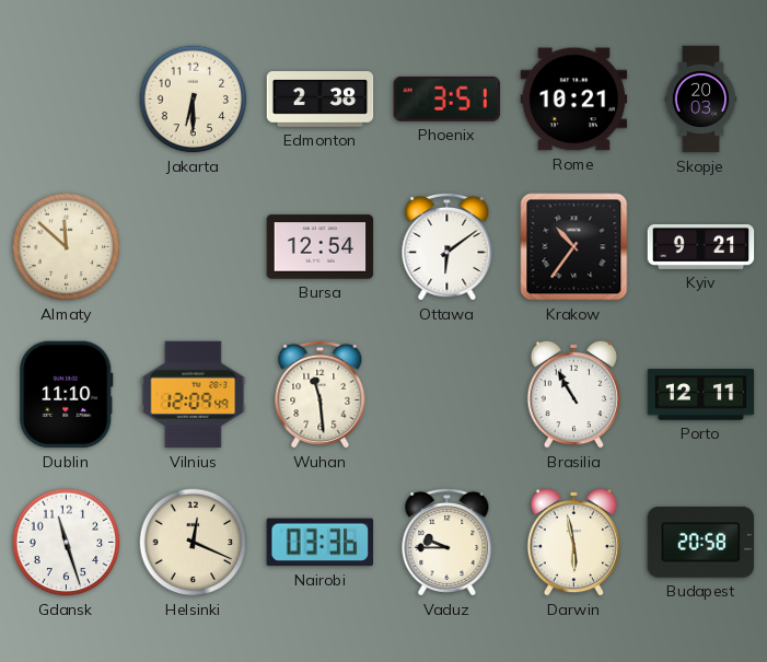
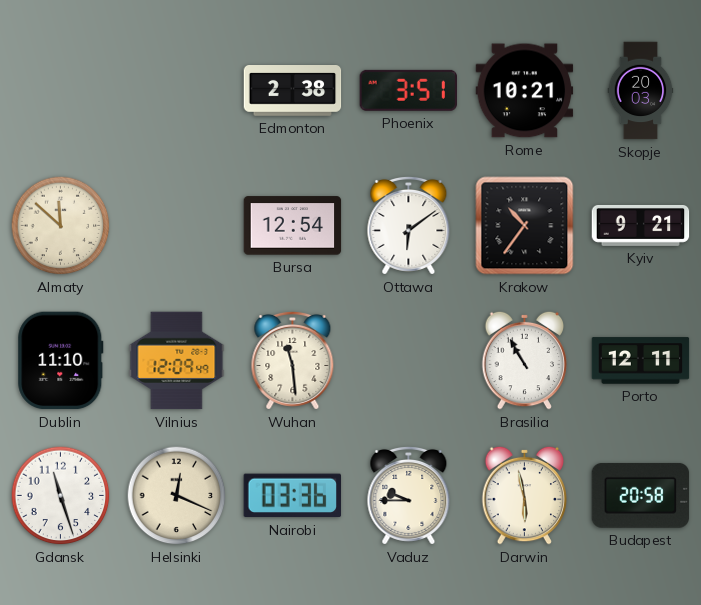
Jakarta: 6:30 -> none (194, 100)
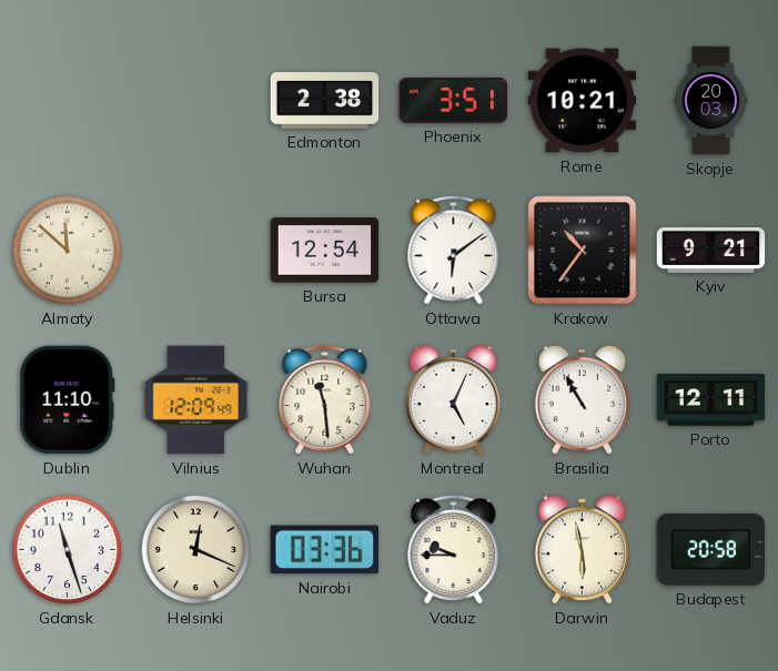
Montreal: none -> 5:04 (454, 399)
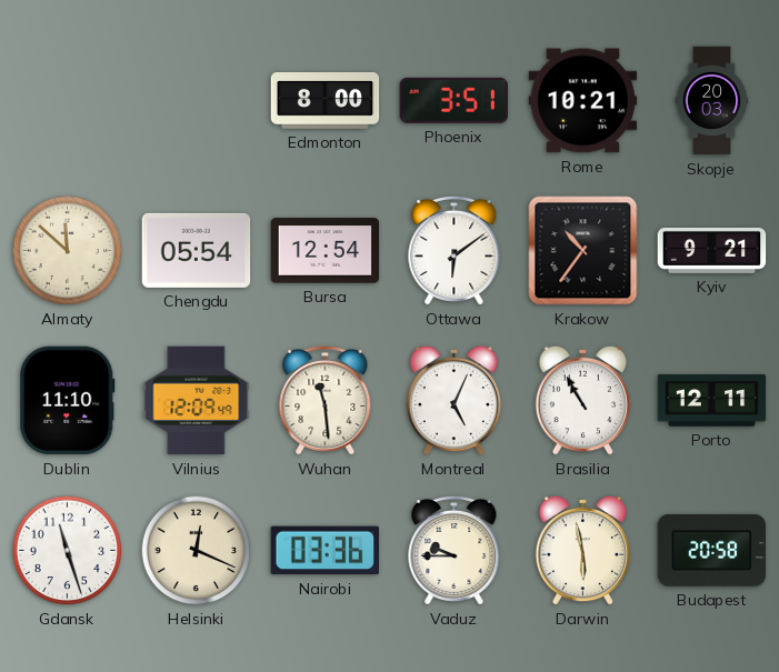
Edmonton: 2:38 -> 8:00 (326, 101)
Chengdu: none -> 05:54 (197, 250)
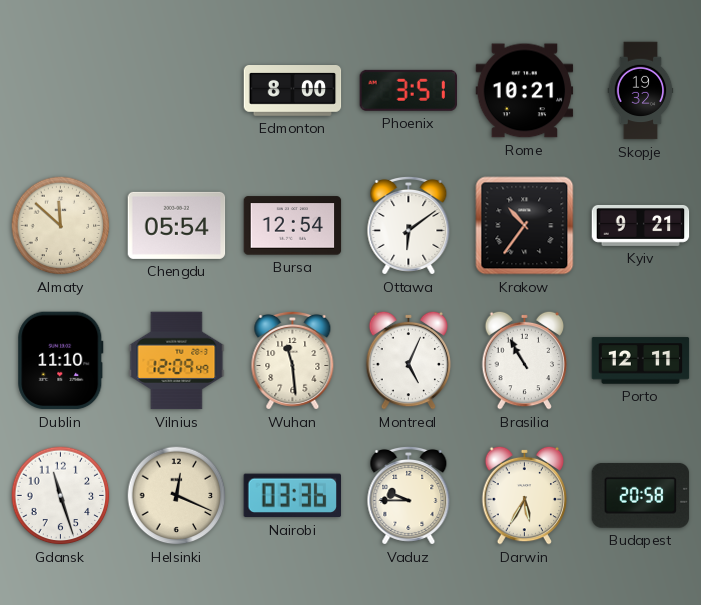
Skopje: 20:03 -> 19:32 (641, 91)
Darwin: 5:58 -> 5:35 (525, 495)
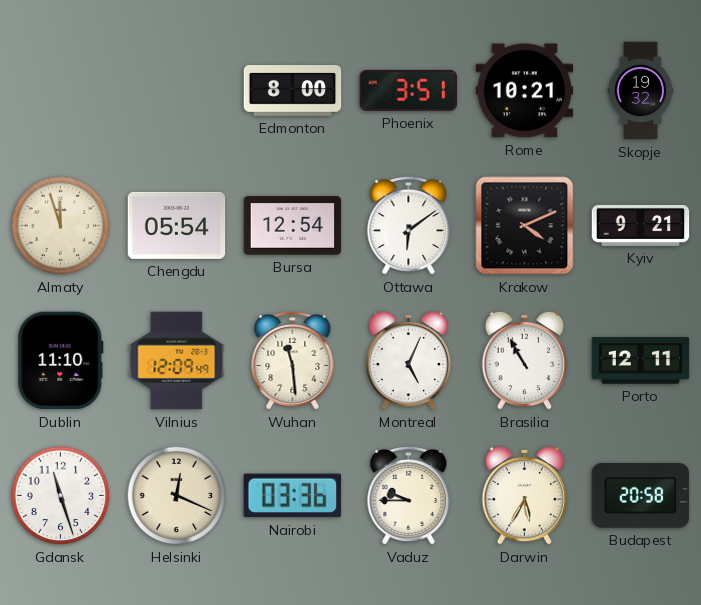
Almaty: 11:52 -> 11:57 (61, 226)
Krakow: 10:36 -> 4:11 (525, 226)
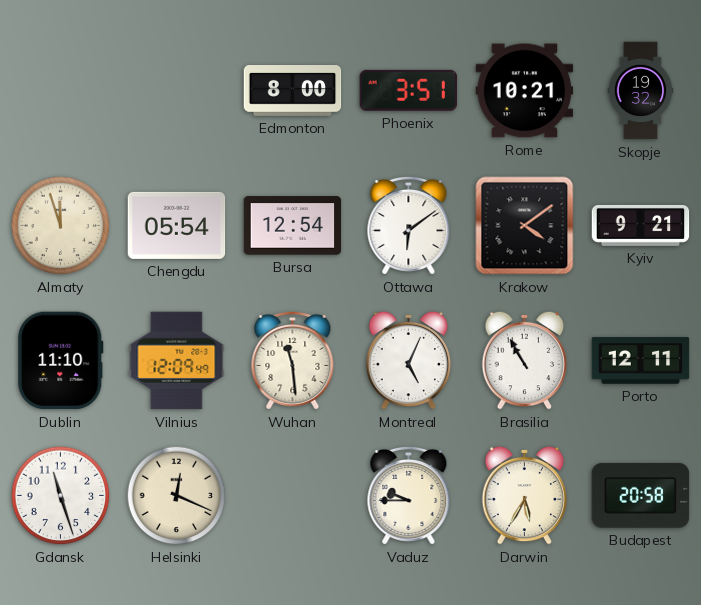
Krakow: 4:11 -> 4:09 (525, 226)
Nairobi: 03:36 -> none (292, 496)
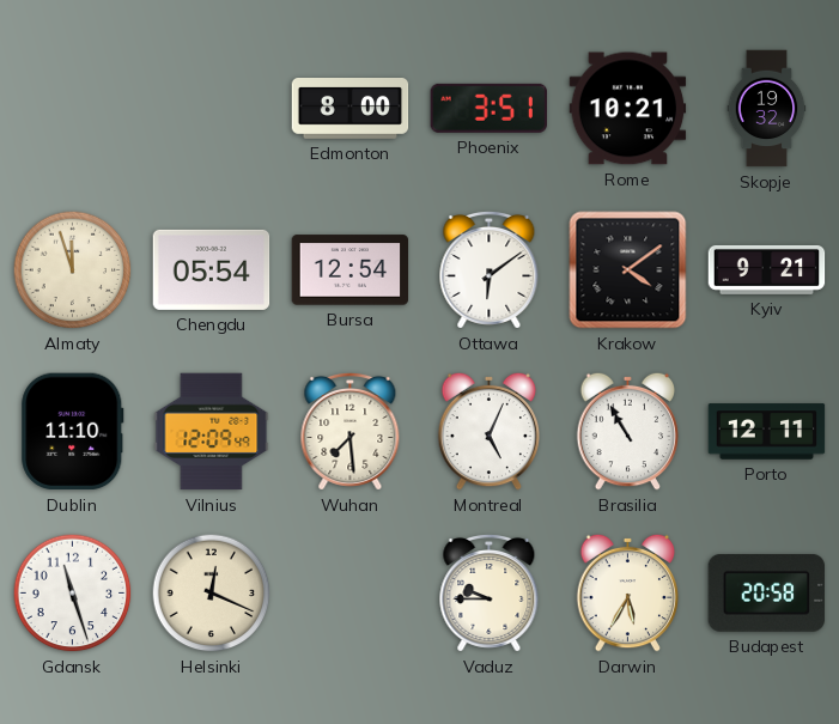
Wuhan: 11:29 -> 7:29 (351, 431)
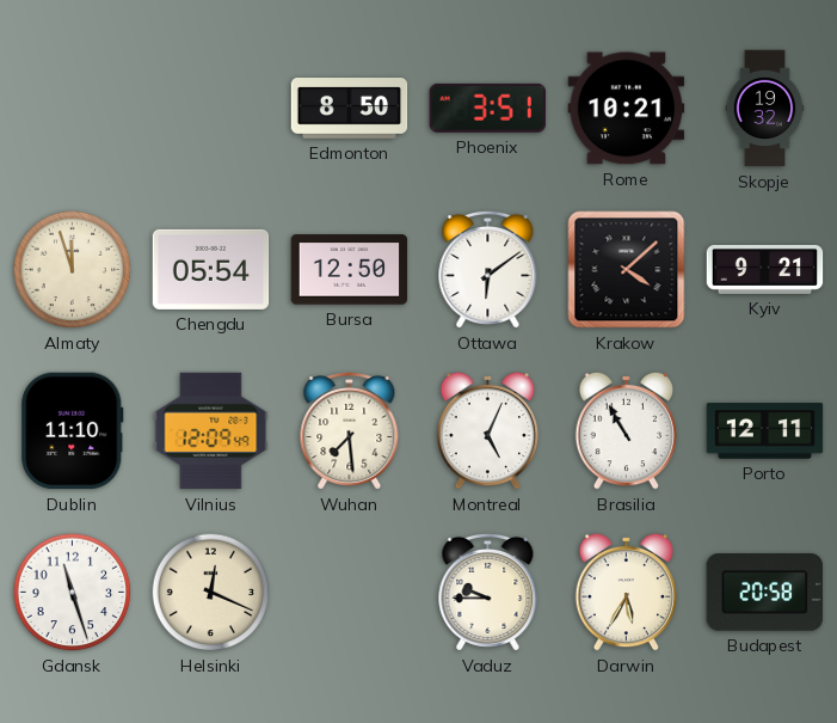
Edmonton: 8:00 -> 8:50 (350, 109)
Bursa: 12:54 -> 12:50 (350, 270)
Krakow: 4:09 -> 4:08 (627, 270)
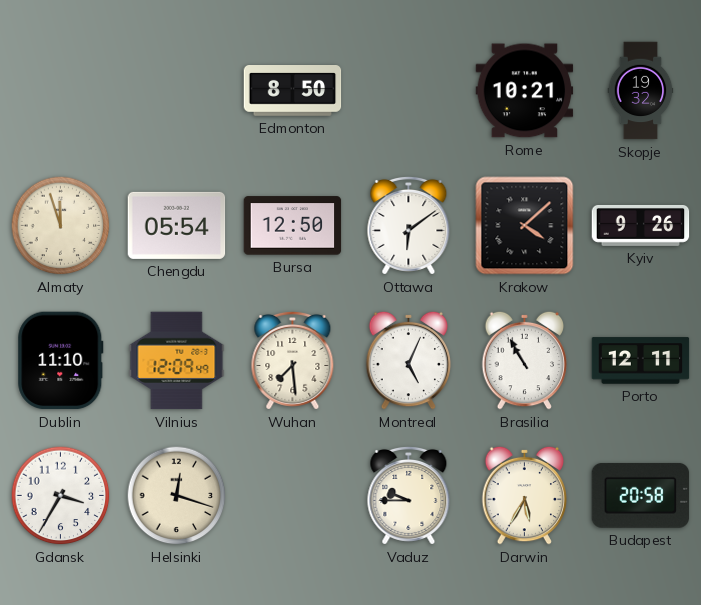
Phoenix: 3:51 -> none (487, 108)
Kyiv: 9:21 -> 9:26 (641, 225)
Gdansk: 11:27 -> 3:35 (61, 496)
Helsinki: 12:19 -> 12:18 (177, 496)
